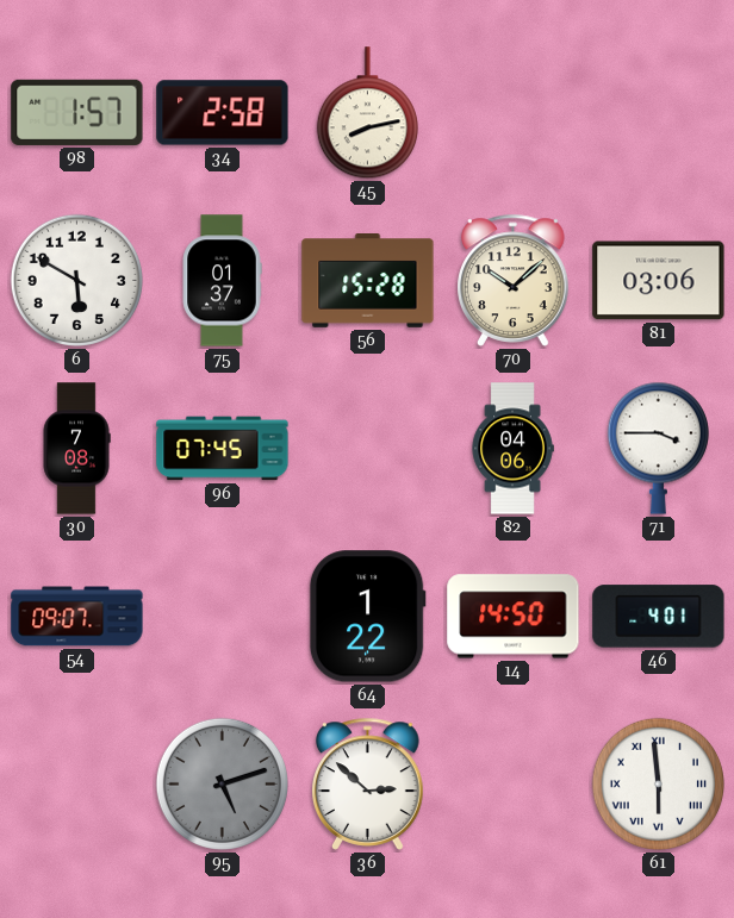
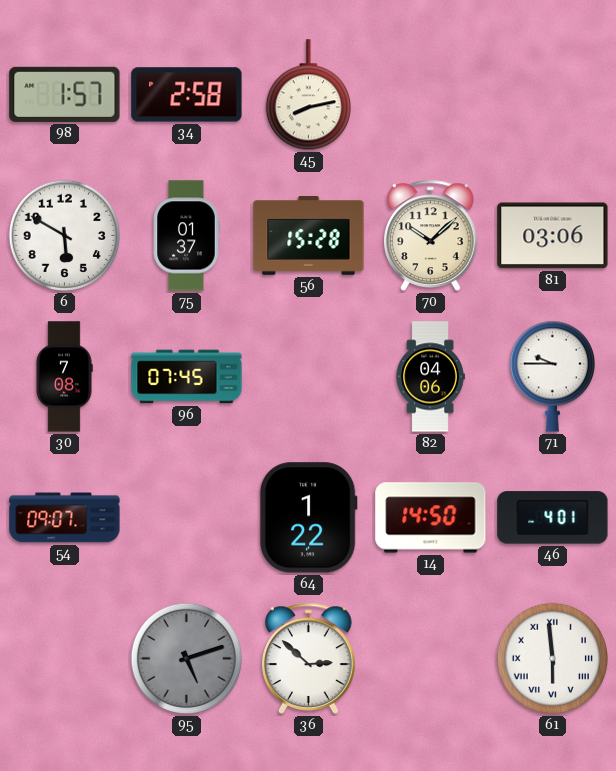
71: 3:45 -> 9:45 (552, 376)
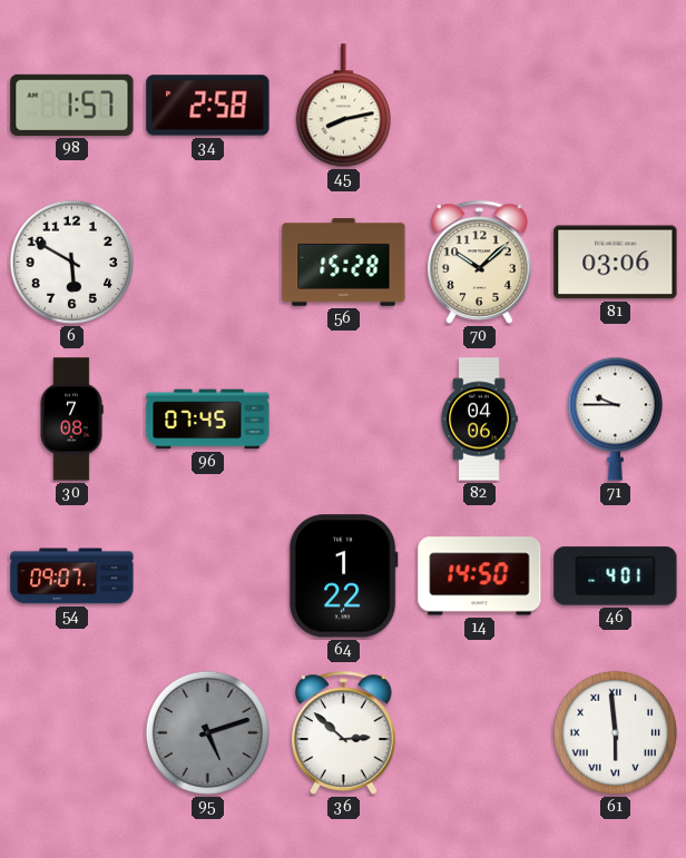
75: 01:37 -> none (186, 236)
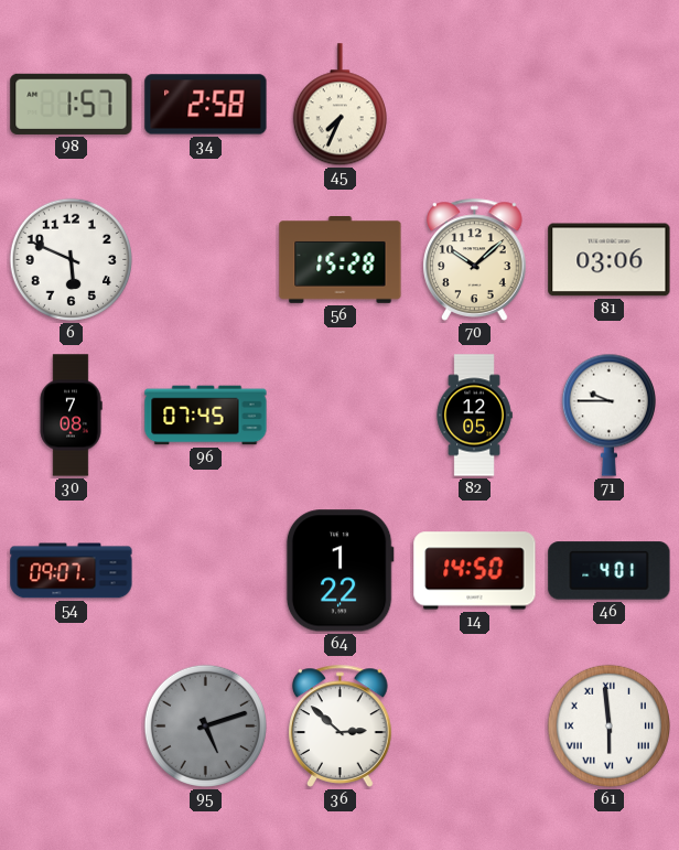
45: 8:13 -> 7:34 (339, 105)
6: 5:50 -> 5:49 (71, 259)
82: 04:06 -> 12:05 (474, 416)
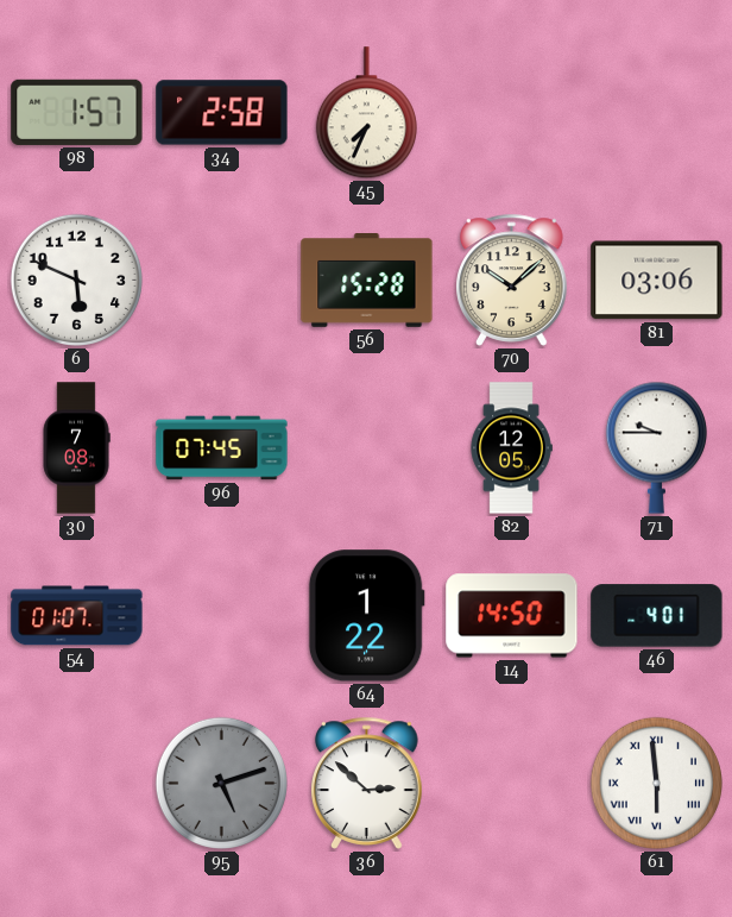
54: 09:07 -> 01:07 (77, 616)
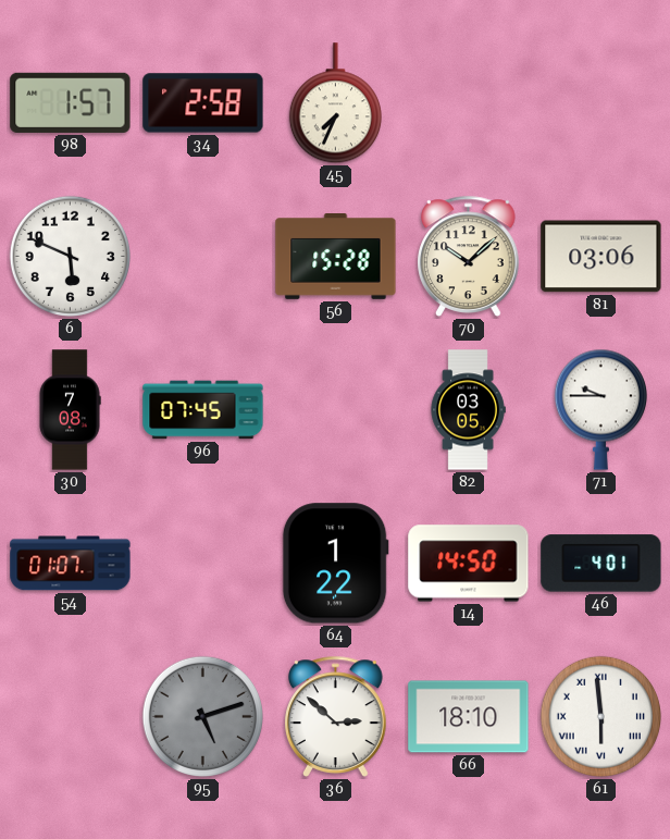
82: 12:05 -> 03:05 (468, 410)
66: none -> 18:10 (469, 717)
